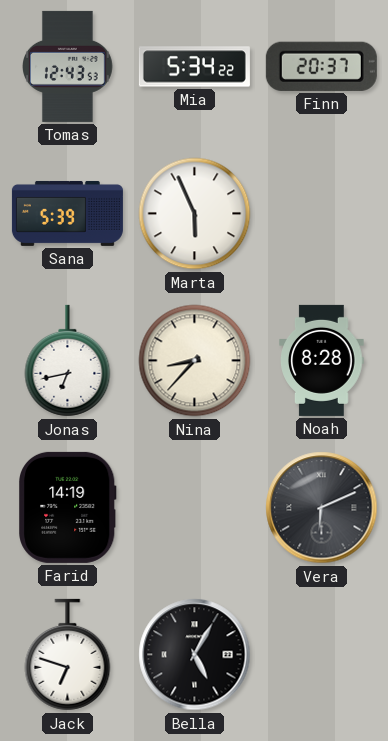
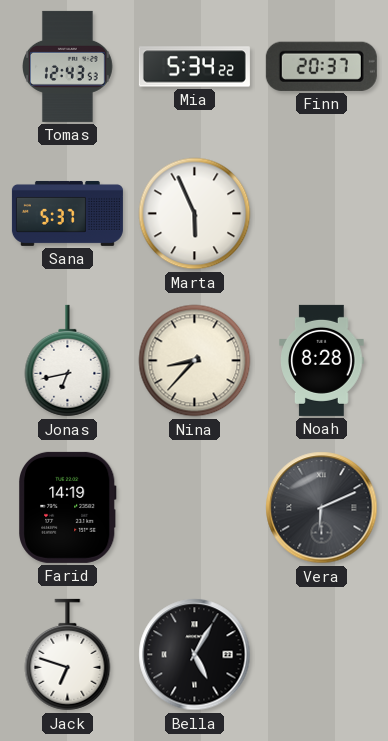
Sana: 5:39 -> 5:37 (67, 213)
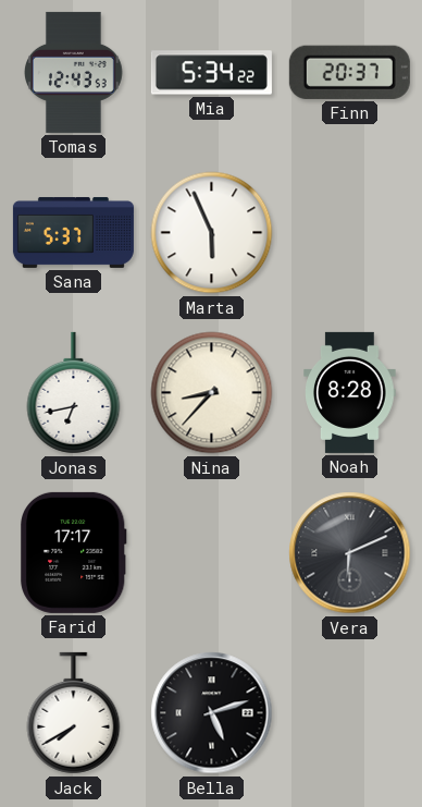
Farid: 14:19 -> 17:17 (74, 552)
Jack: 6:48 -> 7:40 (74, 713)
Bella: 5:05 -> 5:12 (212, 713)
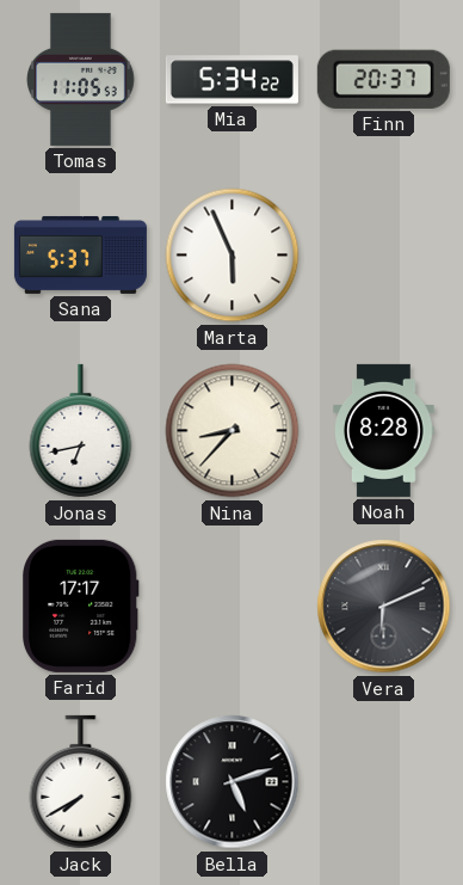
Tomas: 12:43 -> 11:05 (81, 79)
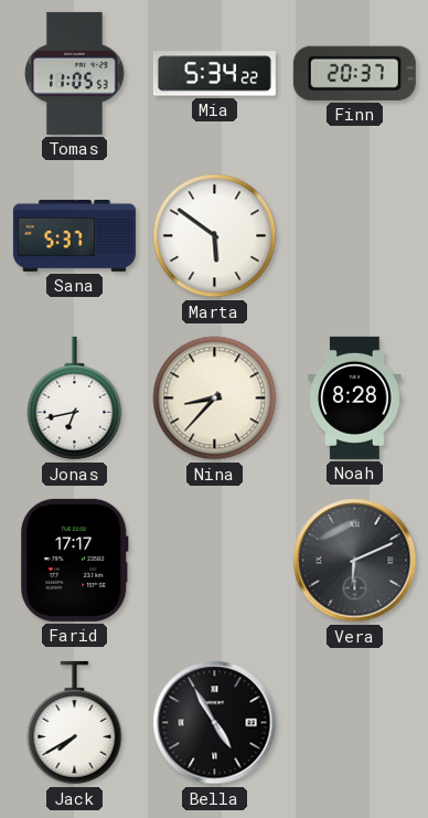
Marta: 5:56 -> 5:51 (215, 236)
Bella: 5:12 -> 4:55 (215, 723)
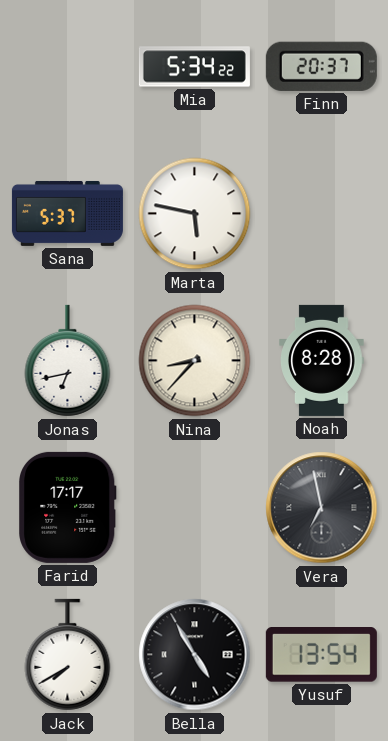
Tomas: 11:05 -> none (75, 73)
Marta: 5:51 -> 5:47 (195, 214)
Vera: 6:11 -> 6:58 (322, 508)
Yusuf: none -> 13:54 (321, 655)
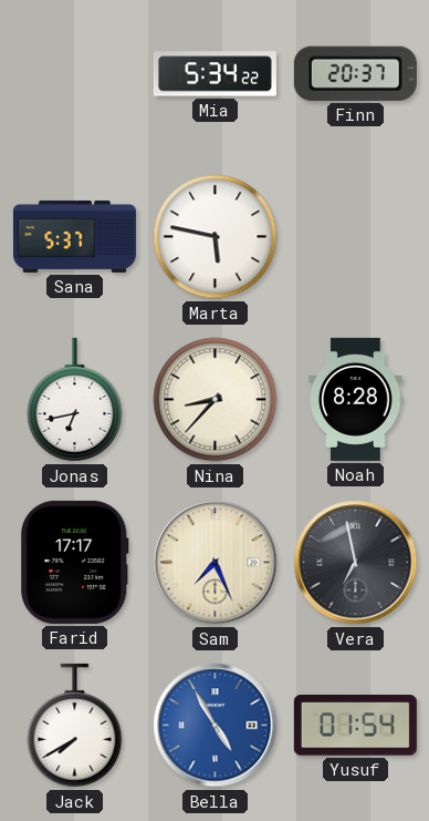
Sam: none -> 7:26 (216, 563)
Bella dial: black -> blue (216, 726)
Yusuf: 13:54 -> 01:54 (355, 726)
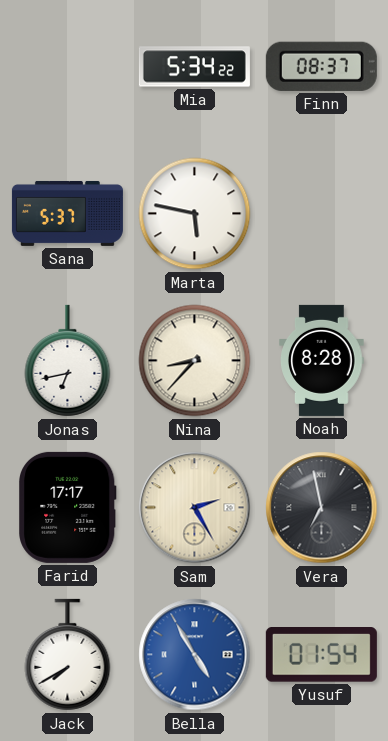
Finn: 20:37 -> 08:37 (321, 66)
Sam: 7:26 -> 2:25 (195, 508)
